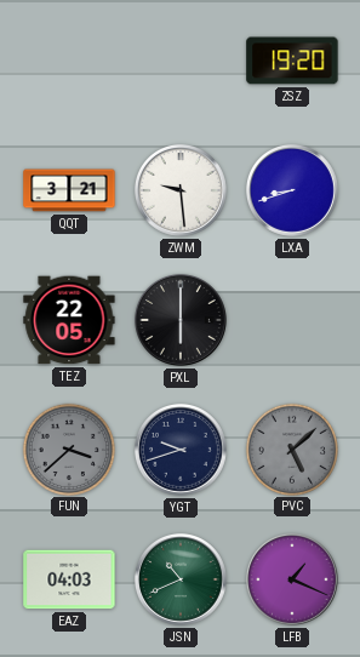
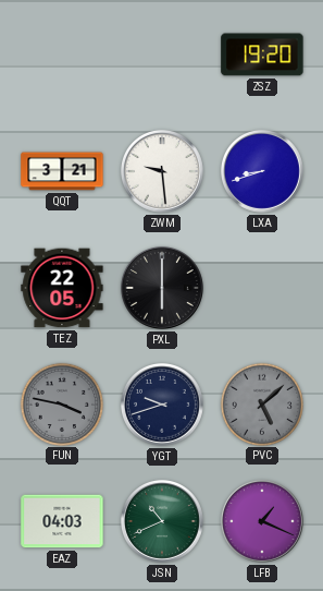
FUN: 3:38 -> 3:47 (61, 403)
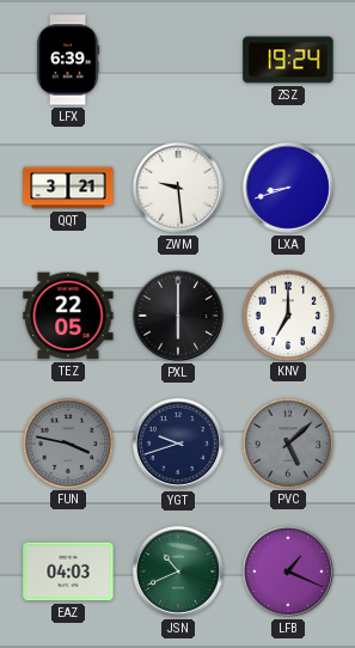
LFX: none -> 6:39 (68, 60)
ZSZ: 19:20 -> 19:24 (288, 60)
KNV: none -> 7:00 (287, 314)
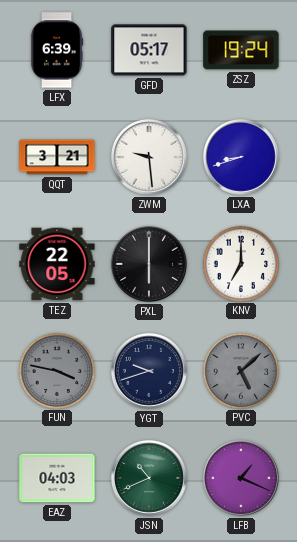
GFD: none -> 05:17 (149, 50)
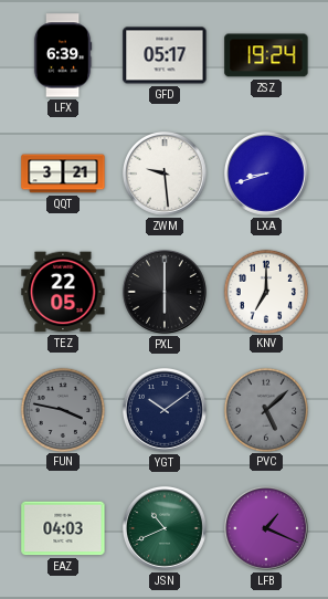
YGT: 9:42 -> 10:09 (165, 410)
